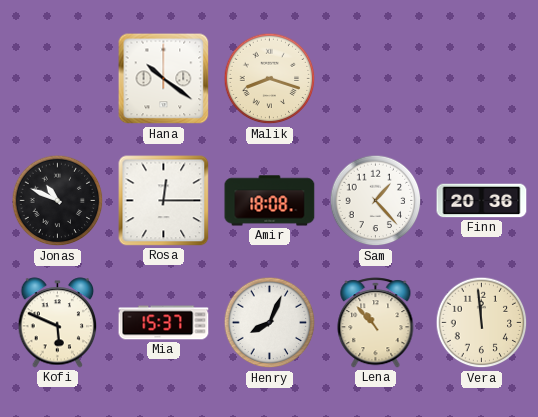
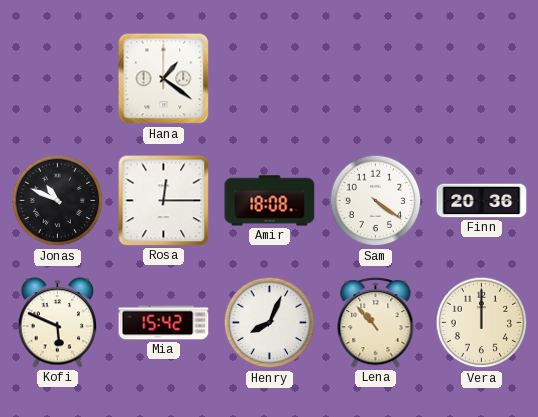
Hana: 10:21 -> 1:21 (164, 79)
Malik: 8:18 -> none (270, 79)
Sam: 1:23 -> 4:21 (376, 201)
Mia: 15:37 -> 15:42 (164, 323)
Vera: 11:59 -> 12:00 (482, 323)
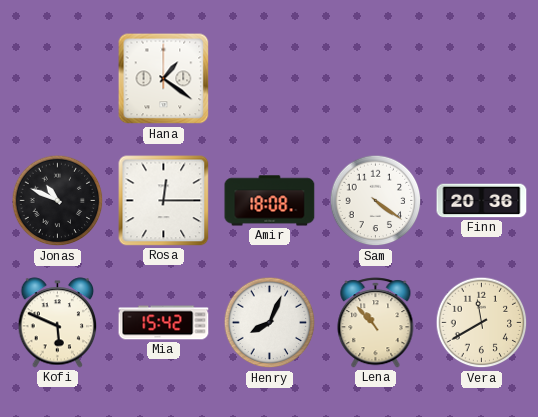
Vera: 12:00 -> 11:40 (482, 323)
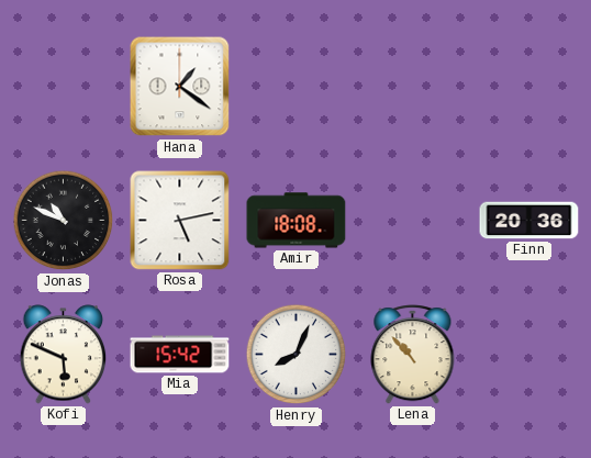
Rosa: 12:15 -> 5:13 (180, 221)
Sam: 4:21 -> none (376, 201)
Vera: 11:40 -> none (482, 323)
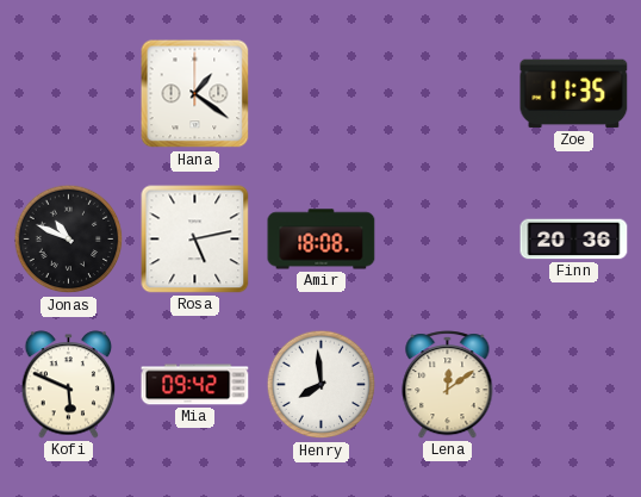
Zoe: none -> 11:35 (574, 94)
Mia: 15:42 -> 09:42 (195, 385)
Henry: 8:04 -> 7:59 (322, 385)
Lena: 10:53 -> 12:09 (448, 385)
